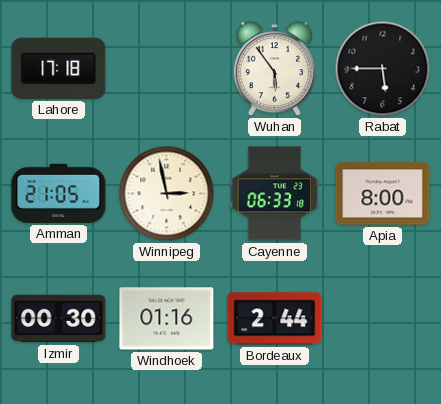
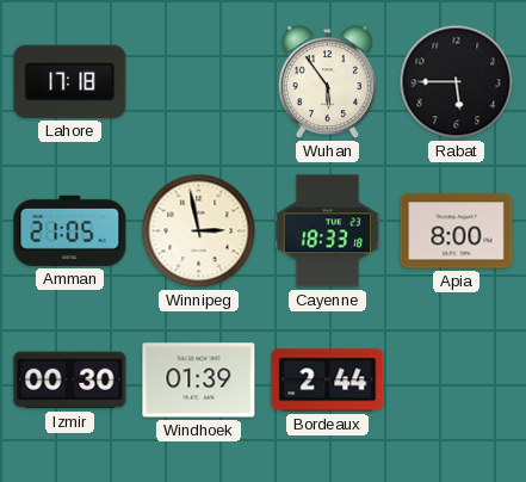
Cayenne: 06:33 -> 18:33 (328, 231)
Windhoek: 01:16 -> 01:39 (199, 381)
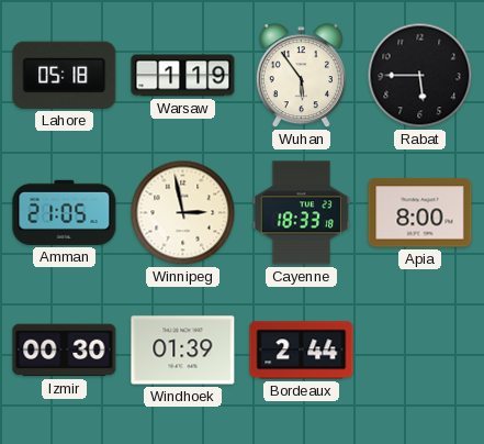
Lahore: 17:18 -> 05:18 (65, 75)
Warsaw: none -> 1:19 (183, 76)
